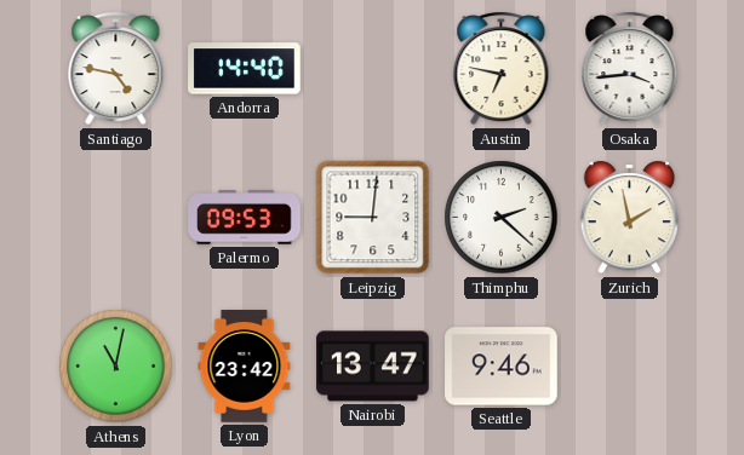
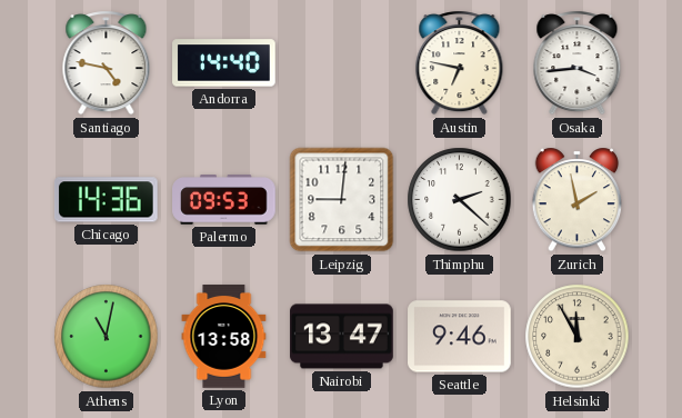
Chicago: none -> 14:36 (106, 200)
Lyon: 23:42 -> 13:58 (224, 337)
Helsinki: none -> 11:55 (578, 337)
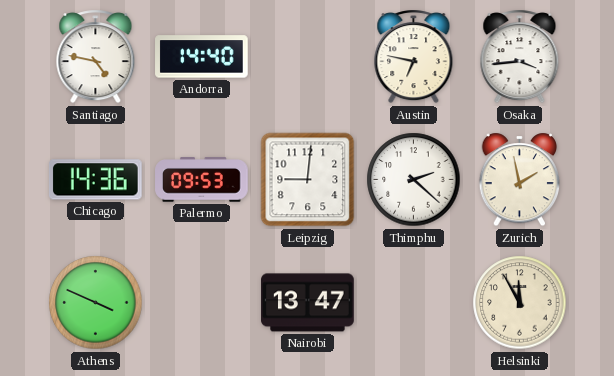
Athens: 11:02 -> 3:49 (96, 303)
Lyon: 13:58 -> none (224, 337)
Seattle: 9:46 -> none (460, 337)
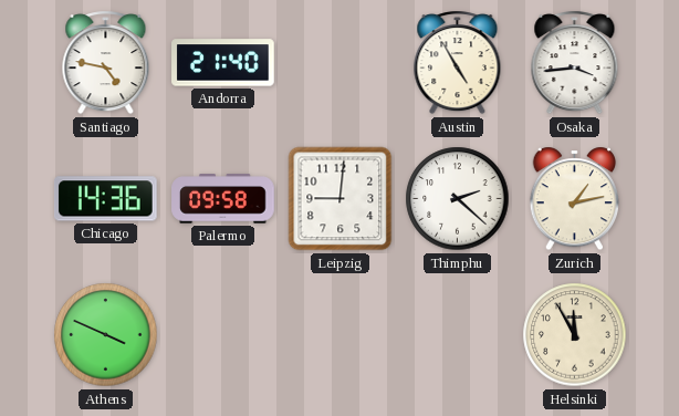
Andorra: 14:40 -> 21:40 (223, 63)
Austin: 6:47 -> 4:55 (458, 63)
Palermo: 09:53 -> 09:58 (223, 199)
Zurich: 1:58 -> 1:13 (575, 199)
Nairobi: 13:47 -> none (308, 303)
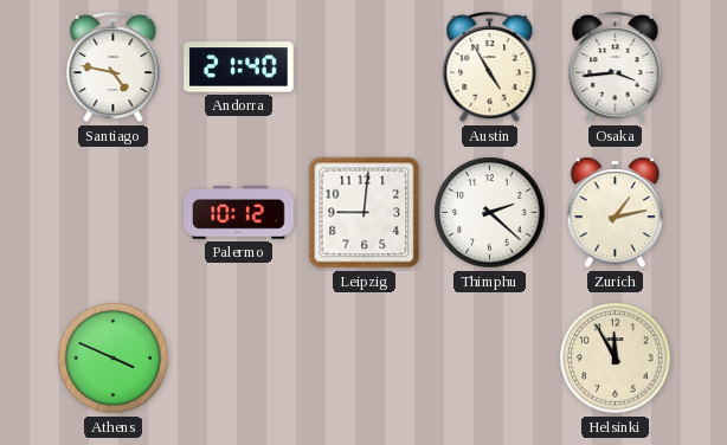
Chicago: 14:36 -> none (105, 199)
Palermo: 09:58 -> 10:12 (239, 213)
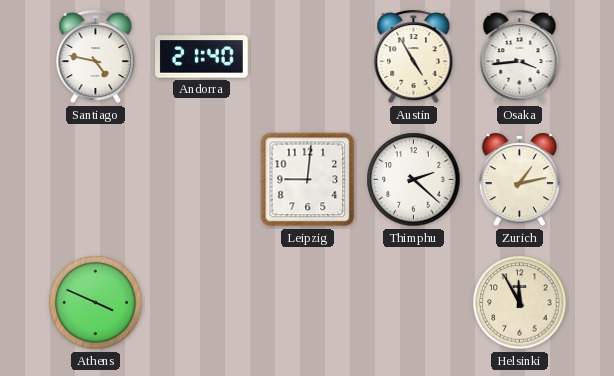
Palermo: 10:12 -> none (239, 213)
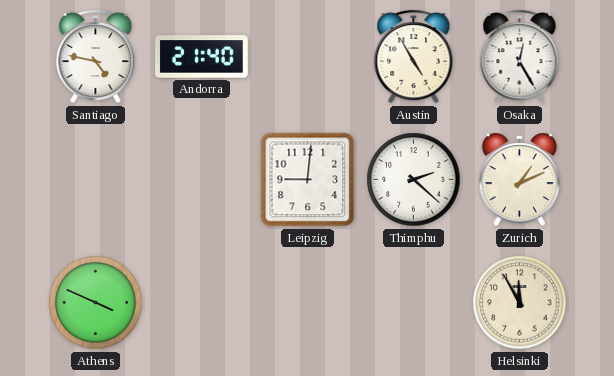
Osaka: 3:44 -> 12:25 (520, 57)
Zurich: 1:13 -> 1:11 (520, 180)
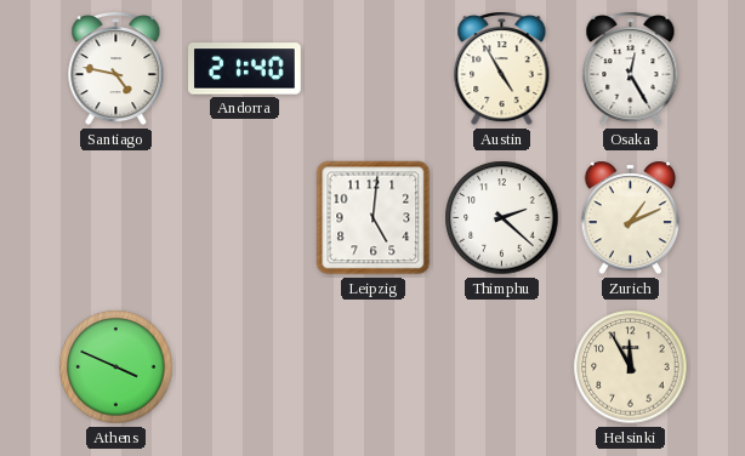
Leipzig: 9:01 -> 5:01 (374, 218)
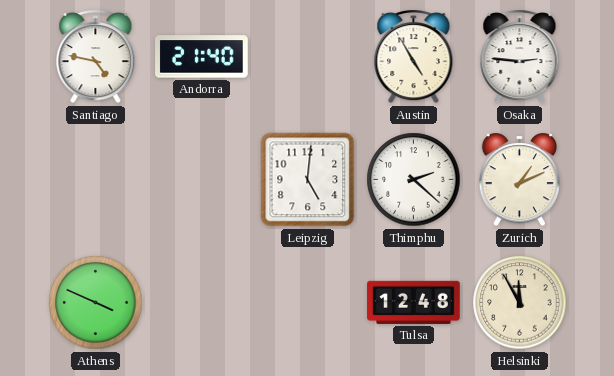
Osaka: 12:25 -> 2:46 (520, 57)
Tulsa: none -> 12:48 (414, 302)
